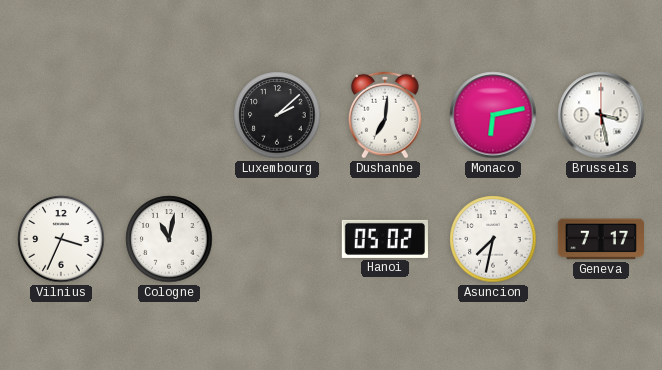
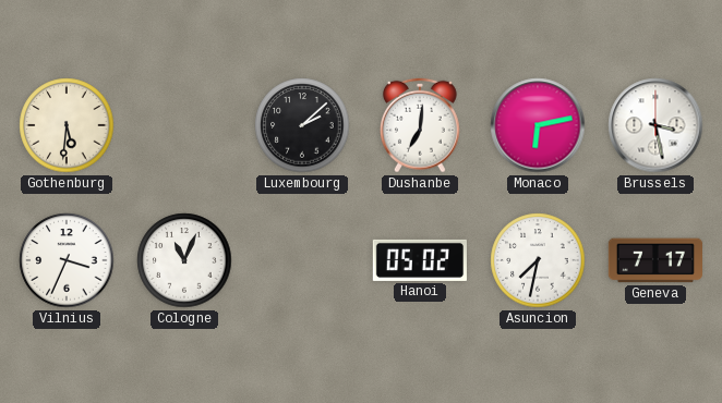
Gothenburg: none -> 5:31 (67, 125)
Cologne: 11:02 -> 11:04 (184, 260)
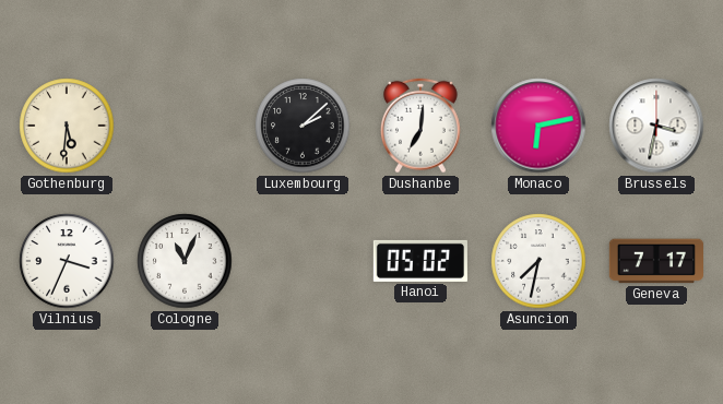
Brussels: 3:28 -> 3:32 (656, 126)
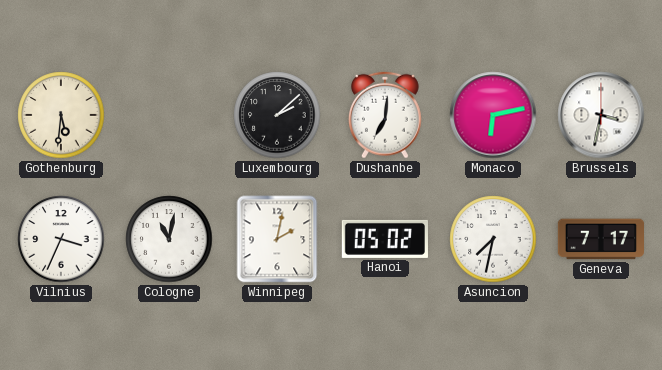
Cologne: 11:04 -> 11:02 (169, 239)
Winnipeg: none -> 2:02 (277, 239)
